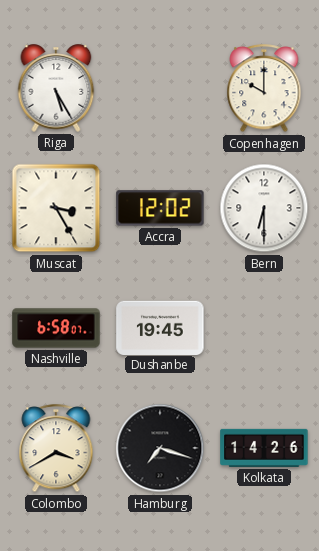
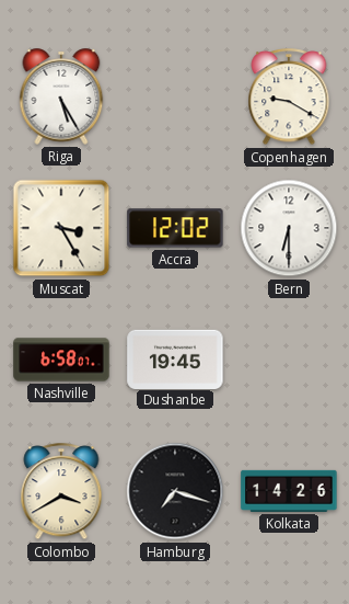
Copenhagen: 10:00 -> 9:20 (289, 98)
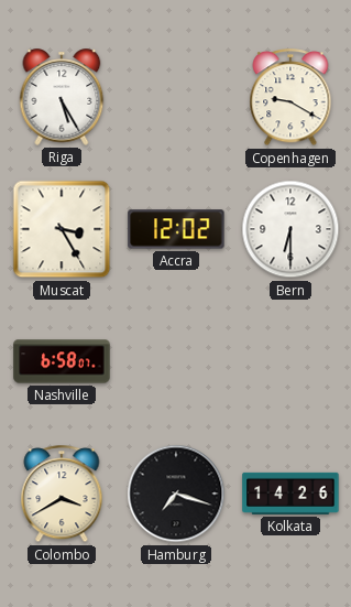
Dushanbe: 19:45 -> none (175, 358)
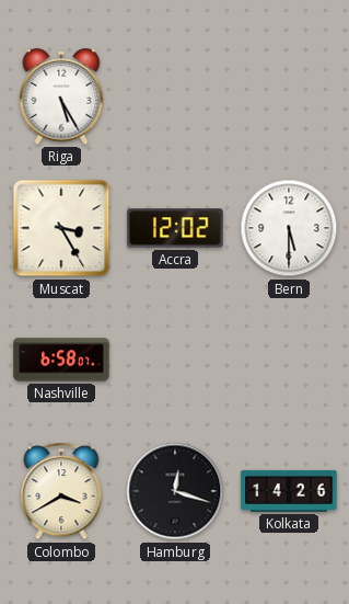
Copenhagen: 9:20 -> none (290, 98)
Bern: 6:30 -> 5:30 (289, 228)
Hamburg: 7:18 -> 12:18 (175, 491)
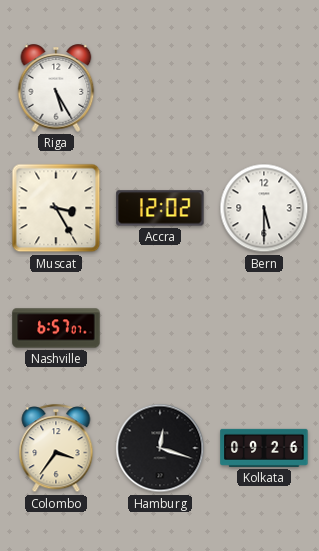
Nashville: 6:58 -> 6:57 (56, 328)
Colombo: 3:40 -> 3:36 (56, 449)
Kolkata: 14:26 -> 09:26 (264, 448)
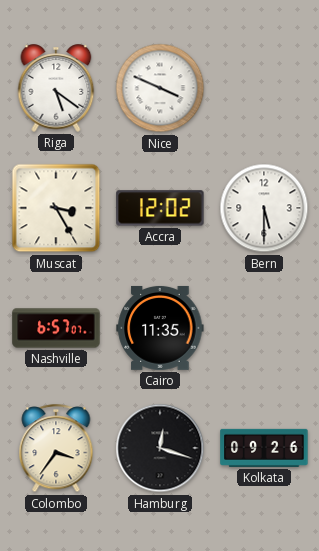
Riga: 5:25 -> 5:21 (56, 88)
Nice: none -> 3:49 (160, 88)
Cairo: none -> 11:35 (160, 328)
